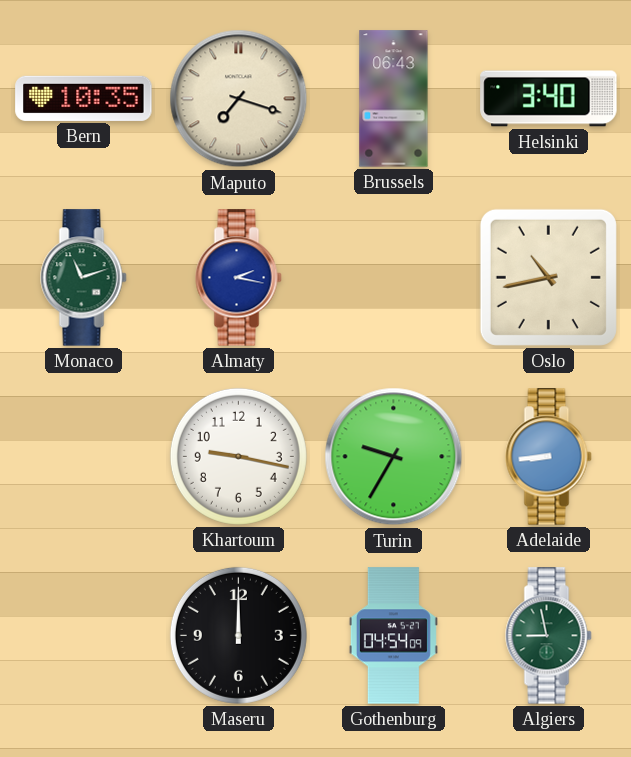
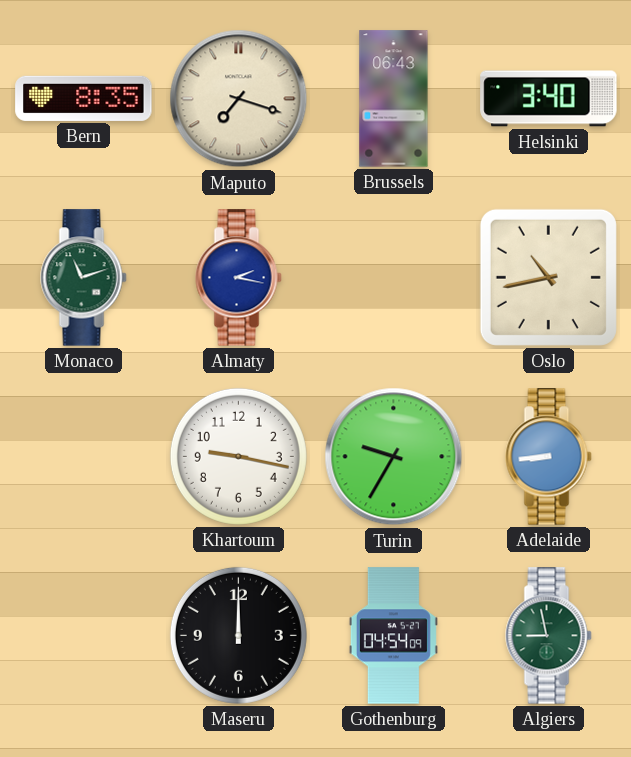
Bern: 10:35 -> 8:35 (84, 98)
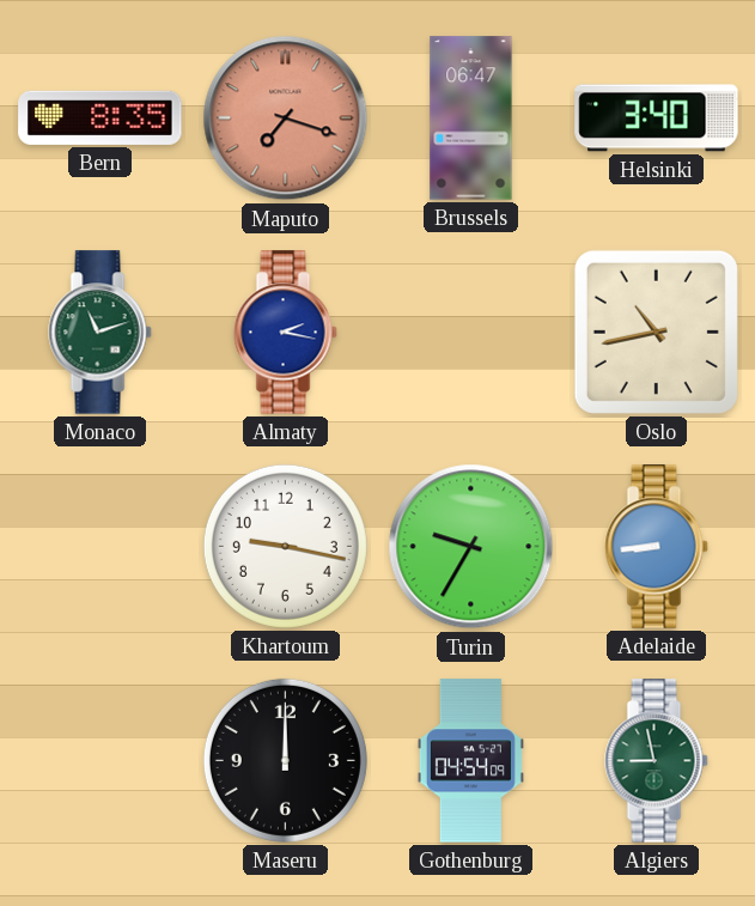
Maputo dial: cream -> salmon (286, 118)
Brussels: 06:43 -> 06:47 (471, 118)
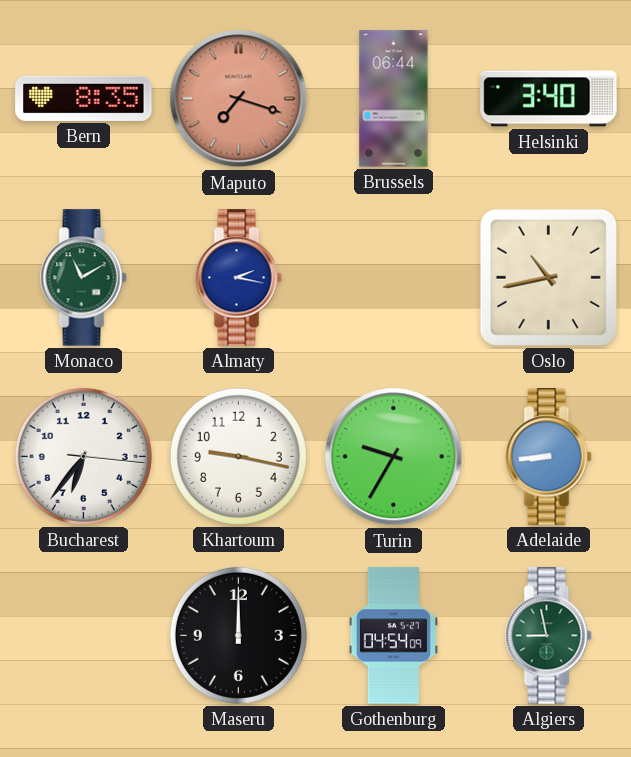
Brussels: 06:47 -> 06:44 (394, 99)
Monaco: 11:12 -> 11:10 (84, 278)
Bucharest: none -> 6:36 (83, 456)
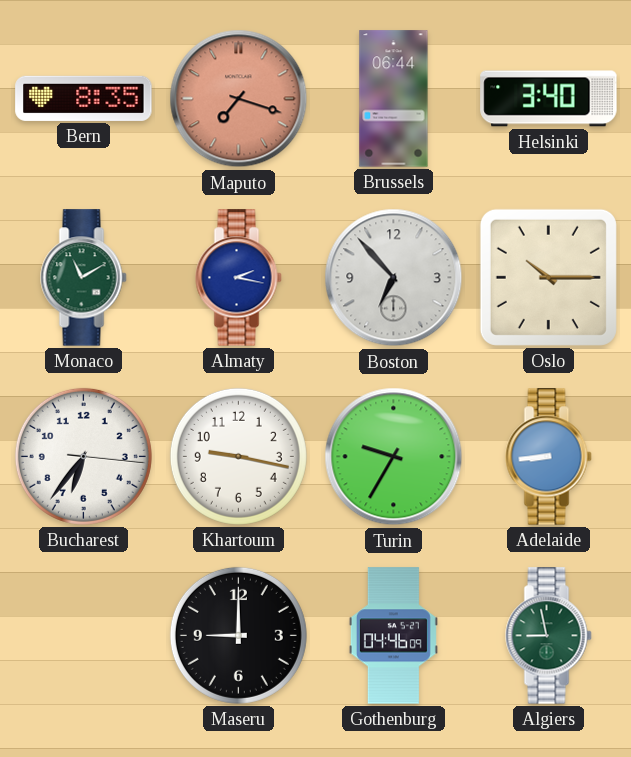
Boston: none -> 6:53 (394, 278)
Oslo: 10:43 -> 10:15 (548, 277)
Maseru: 12:00 -> 9:00 (238, 635)
Gothenburg: 04:54 -> 04:46 (393, 636)
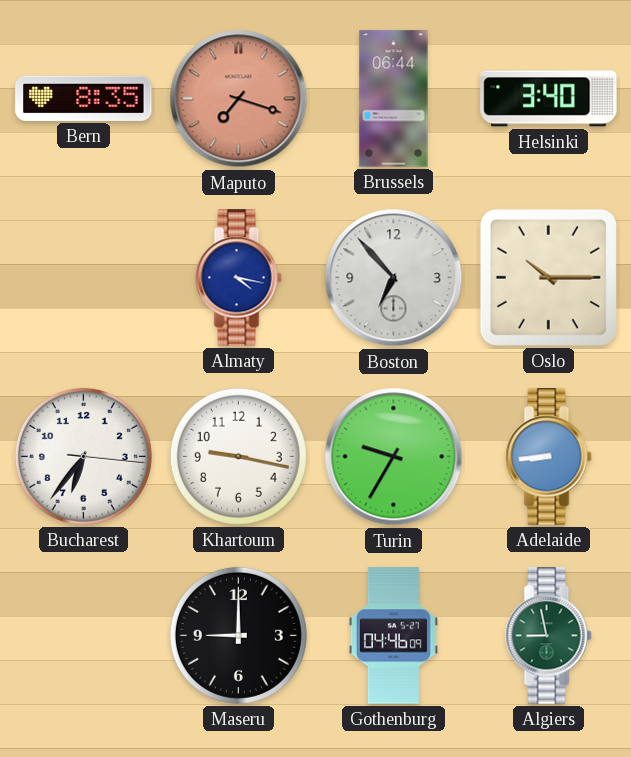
Monaco: 11:10 -> none (84, 278)
Almaty: 2:17 -> 4:17 (239, 278)
